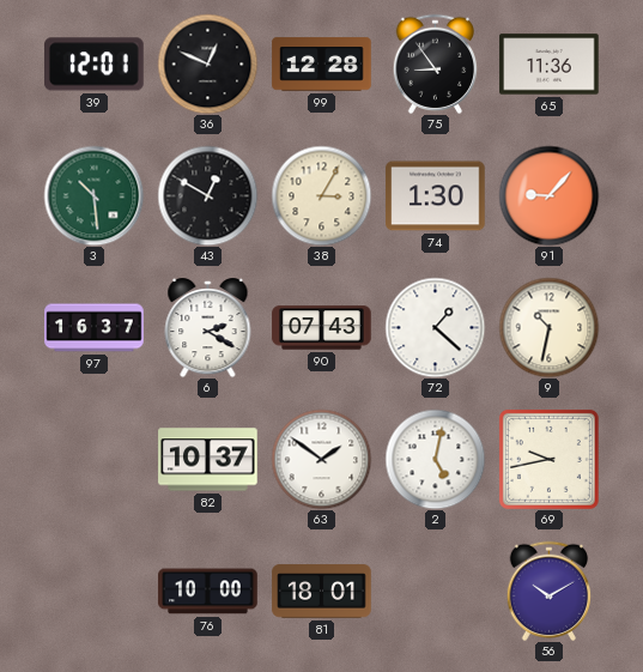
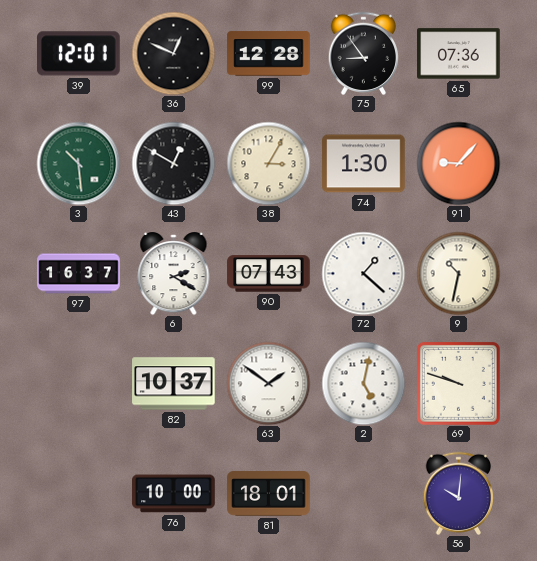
65: 11:36 -> 07:36 (459, 54)
69: 9:43 -> 9:48 (458, 383)
56: 10:10 -> 10:01 (459, 493)
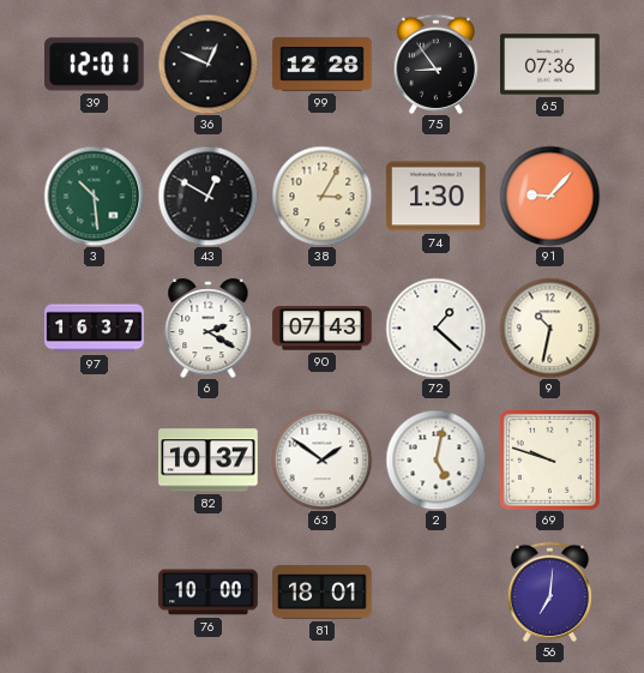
56: 10:01 -> 7:01 (550, 591)
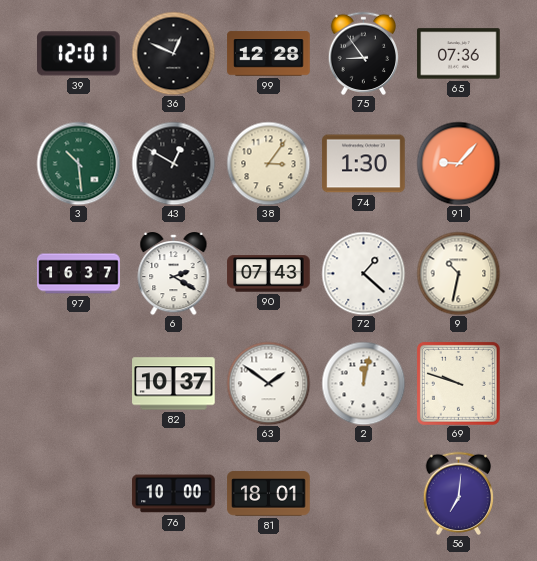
38: 3:05 -> 3:06 (268, 163)
2: 5:02 -> 12:02 (363, 383)
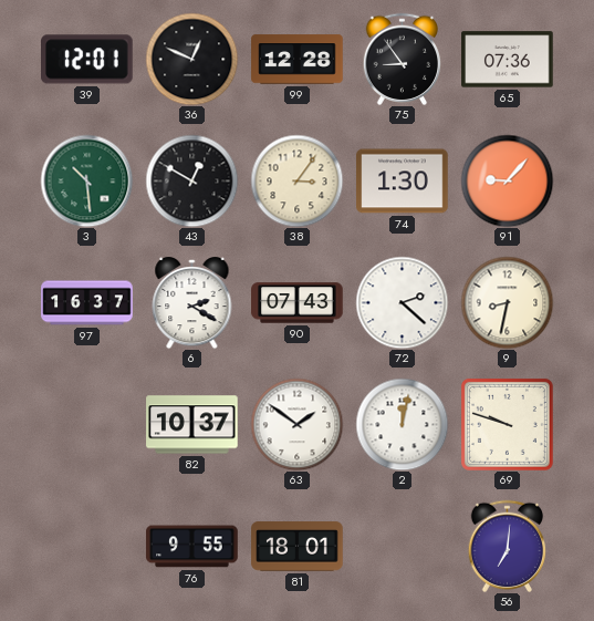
72: 1:22 -> 2:22 (402, 302)
9: 10:32 -> 8:32 (507, 302)
76: 10:00 -> 9:55 (192, 547)
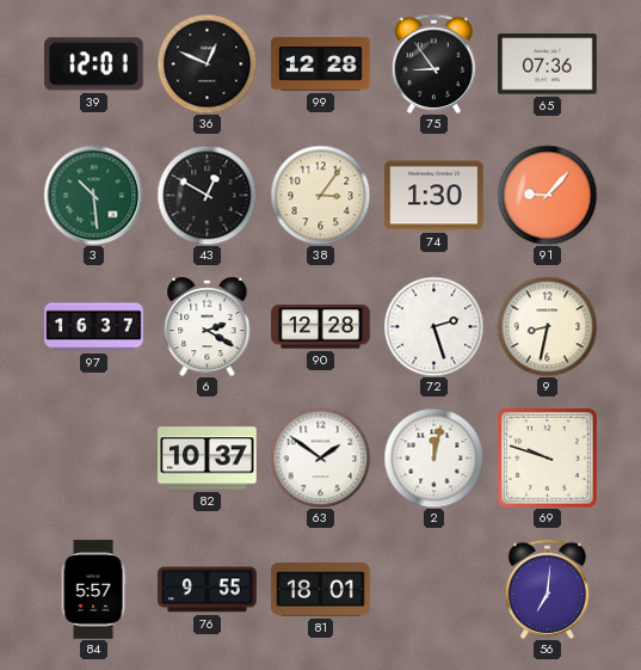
90: 07:43 -> 12:28 (321, 327)
72: 2:22 -> 2:27 (433, 326)
84: none -> 5:57 (93, 590)
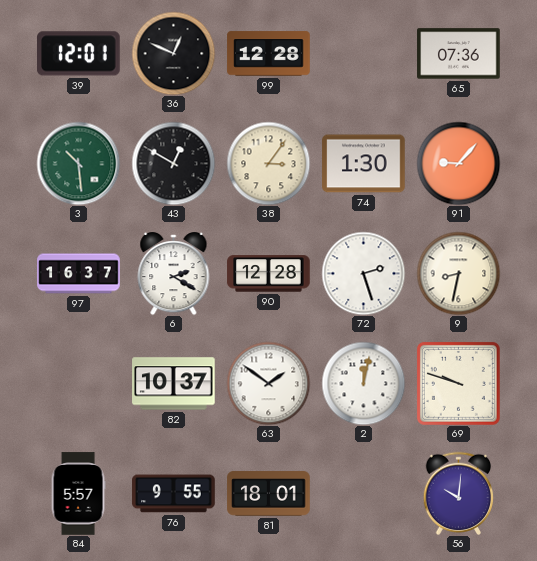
75: 8:54 -> none (434, 63)
56: 7:01 -> 10:01 (459, 493)
